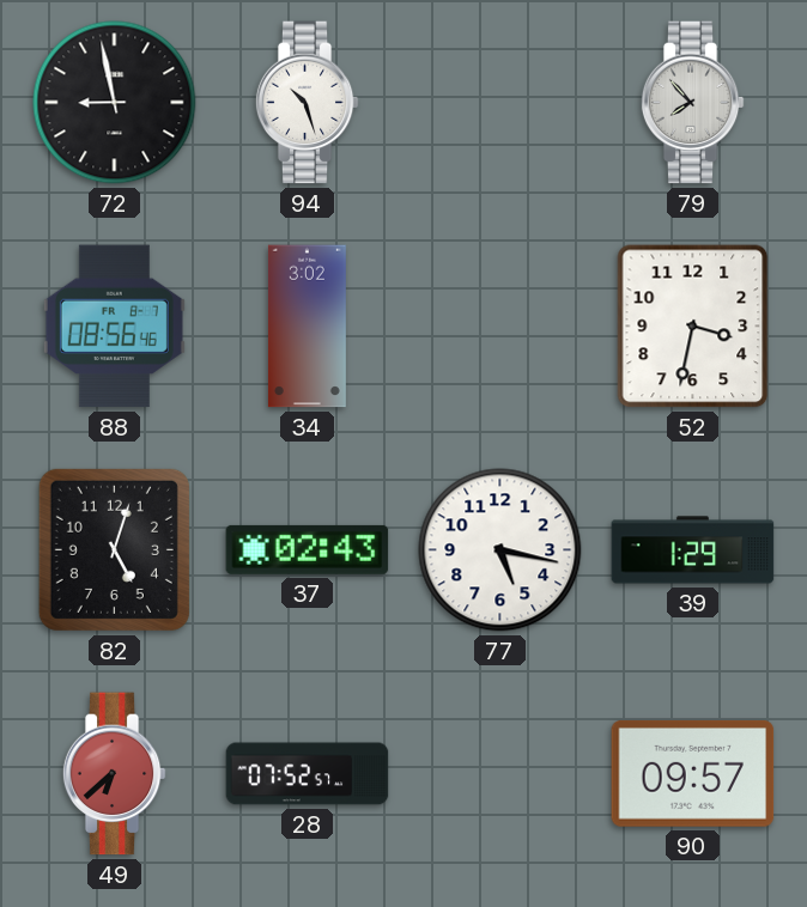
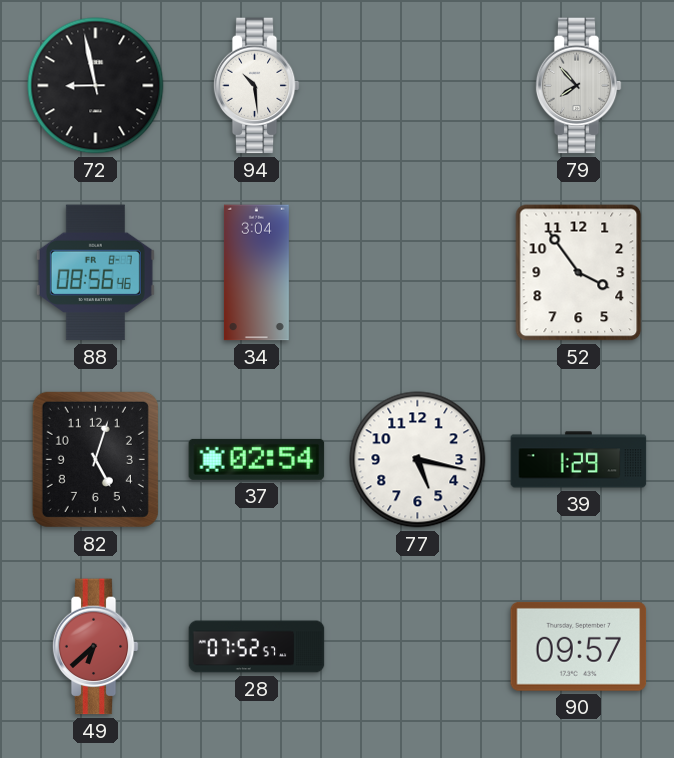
94: 10:27 -> 10:29 (256, 86)
34: 3:02 -> 3:04 (256, 273)
52: 3:32 -> 3:54 (579, 273)
37: 02:43 -> 02:54 (257, 459)
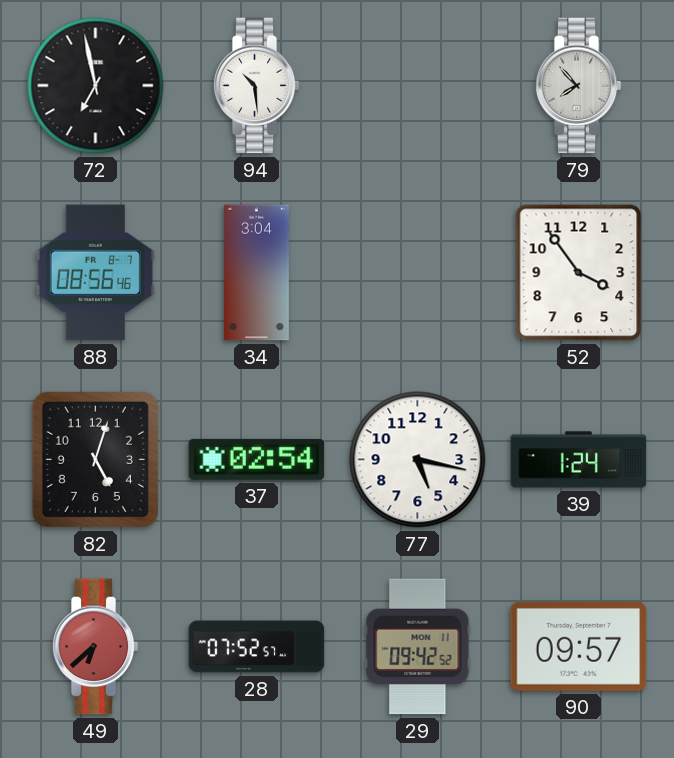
72: 8:58 -> 6:58 (96, 86)
39: 1:29 -> 1:24 (579, 460)
29: none -> 09:42 (418, 647)
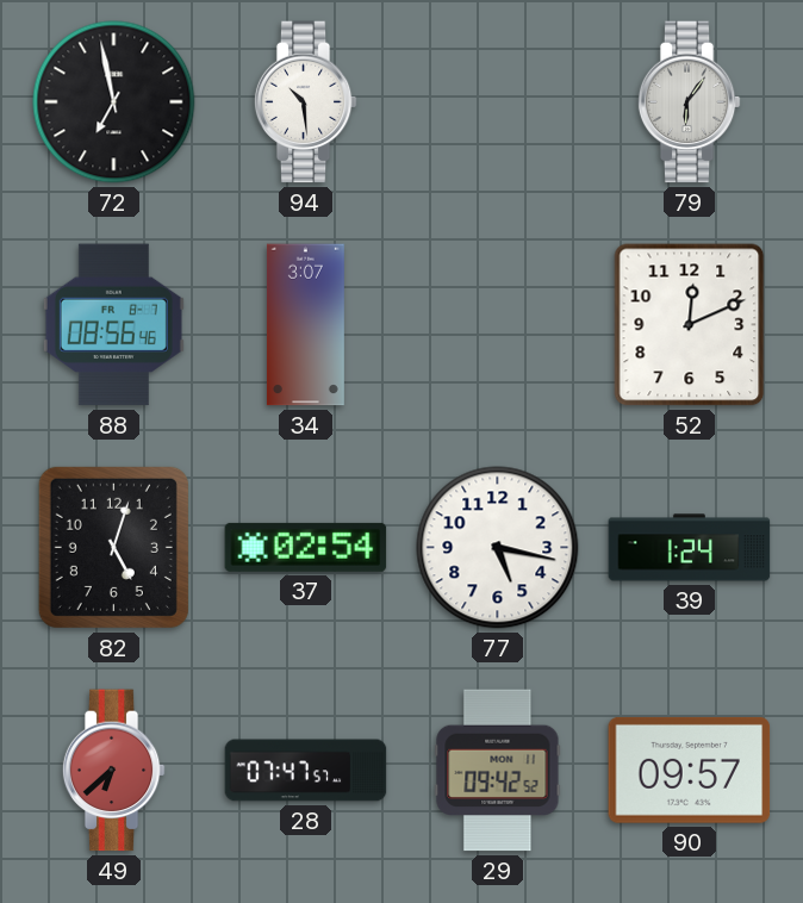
79: 7:53 -> 6:06 (689, 102)
34: 3:04 -> 3:07 (305, 325)
52: 3:54 -> 12:11 (690, 325)
28: 07:52 -> 07:47 (306, 771)
